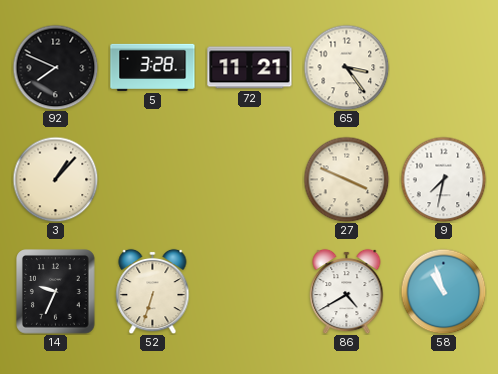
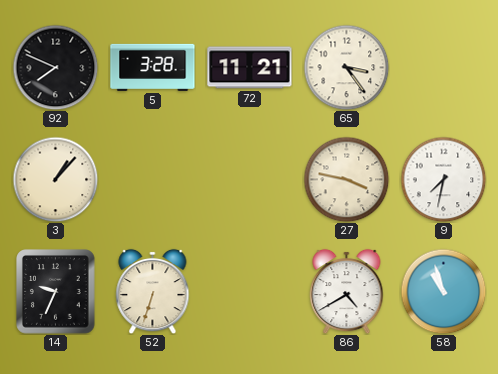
27: 3:49 -> 3:47 (346, 179)
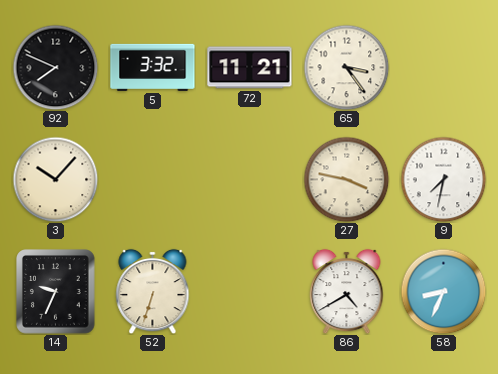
5: 3:28 -> 3:32 (153, 67)
3: 1:07 -> 10:07 (55, 179)
58: 10:57 -> 8:34 (443, 291)
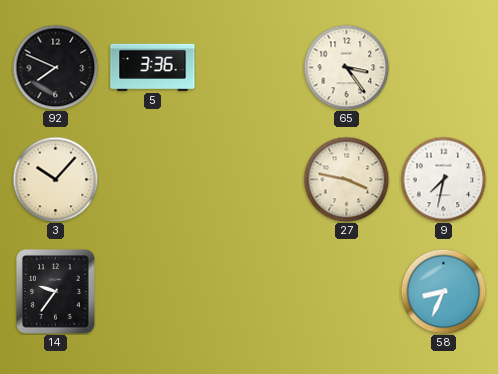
5: 3:32 -> 3:36 (153, 67)
72: 11:21 -> none (250, 68)
14: 9:34 -> 9:36 (56, 292)
52: 6:33 -> none (153, 291)
86: 4:40 -> none (347, 291)
